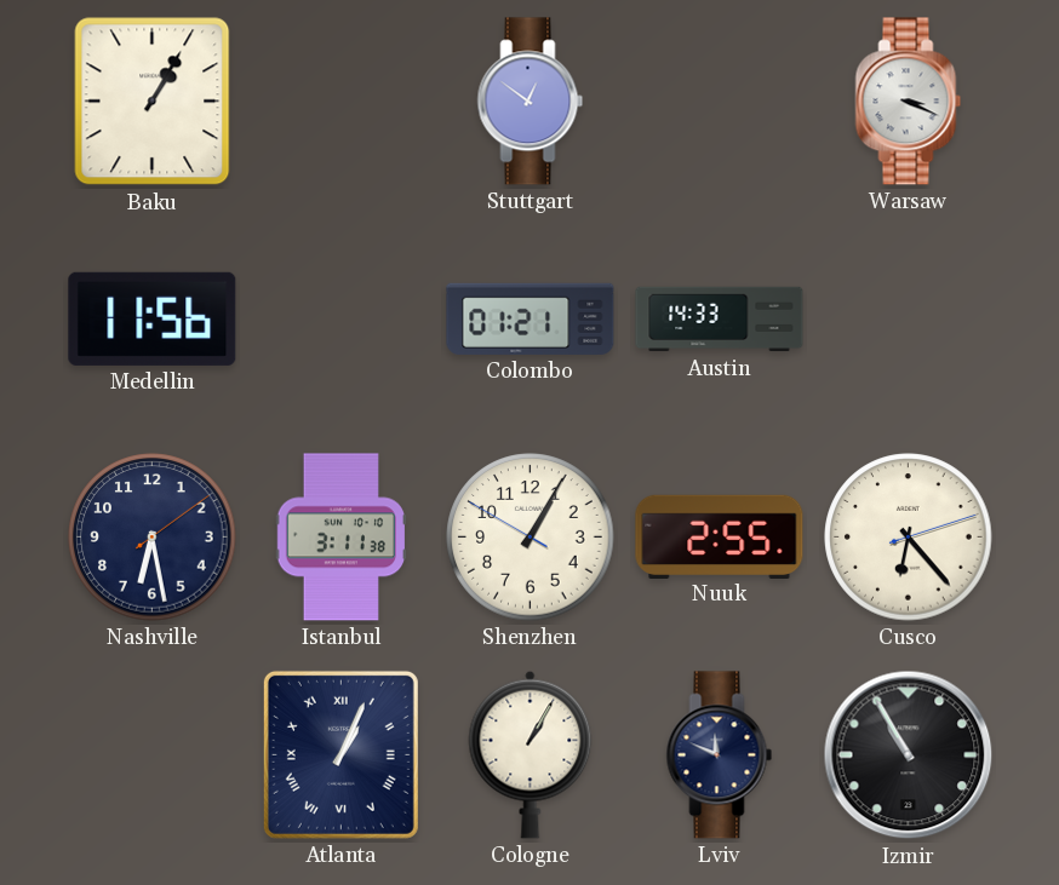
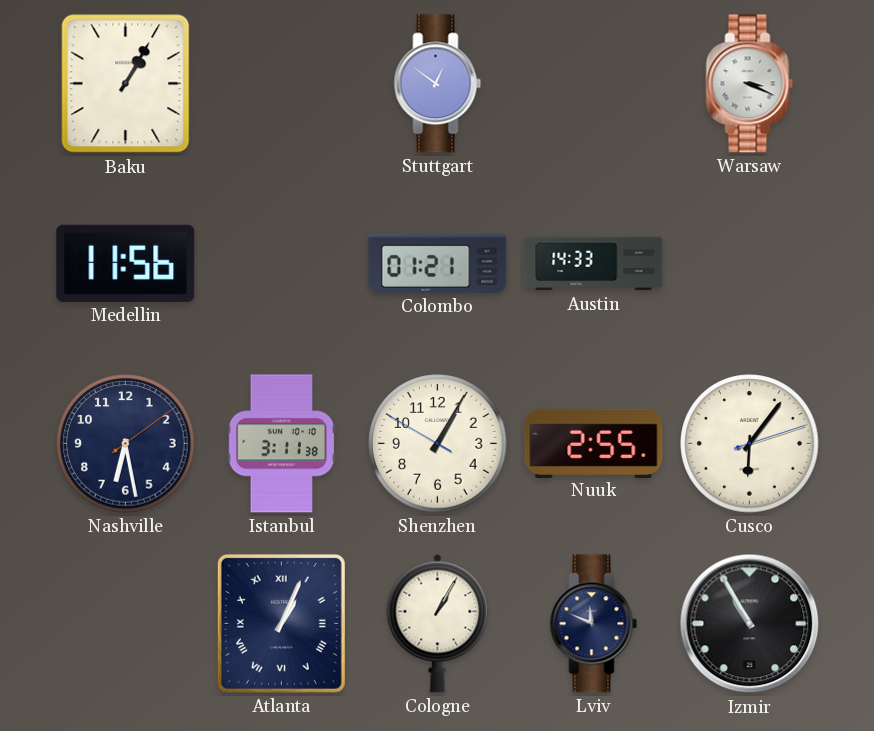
Cusco: 6:23 -> 6:06 (750, 444)
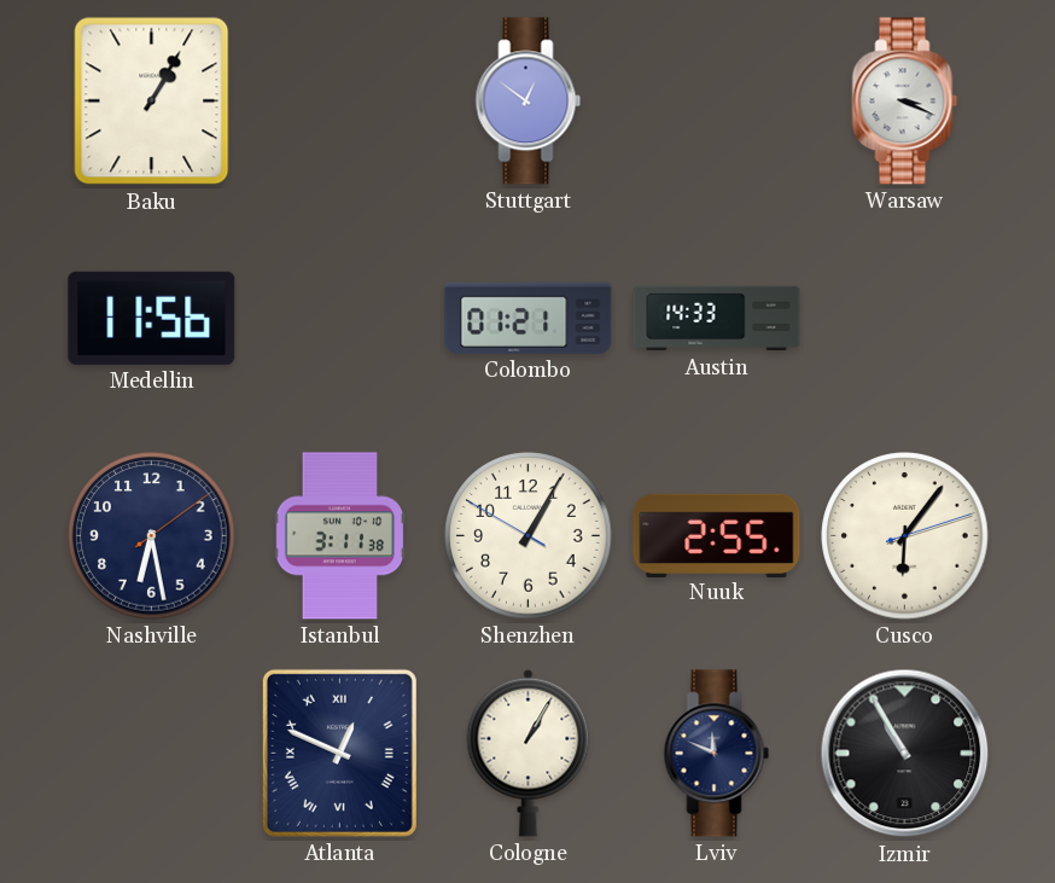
Atlanta: 1:04 -> 12:49 (339, 753)
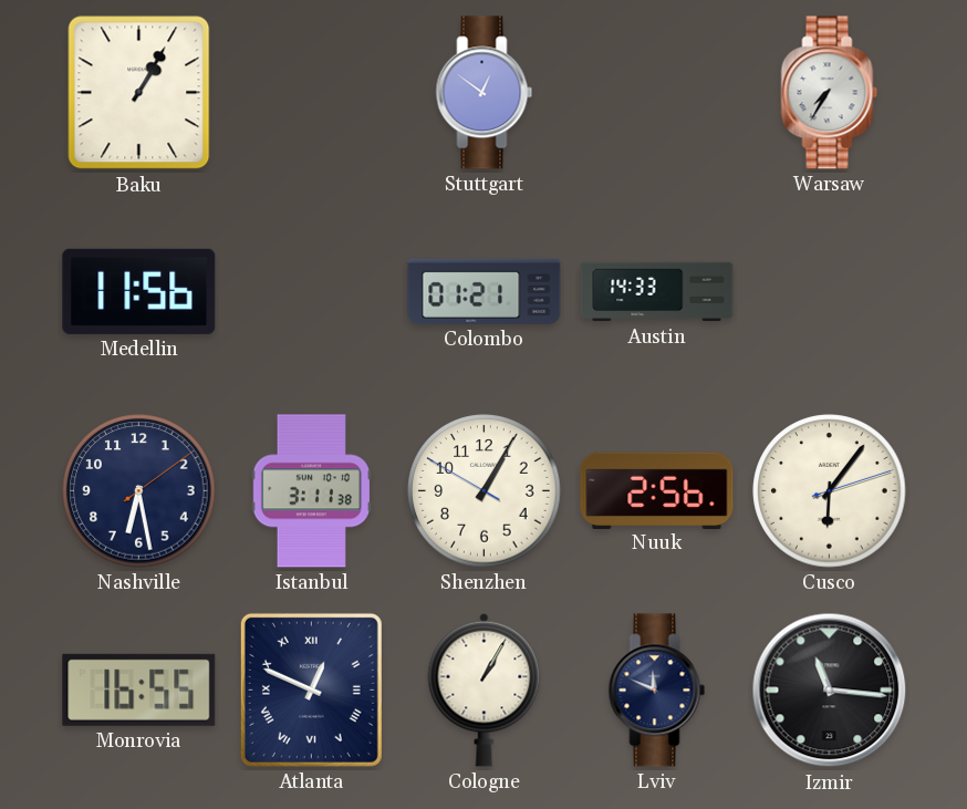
Warsaw: 3:19 -> 7:35 (830, 93)
Nuuk: 2:55 -> 2:56 (657, 490)
Monrovia: none -> 16:55 (139, 689)
Izmir: 10:55 -> 11:16 (830, 691)
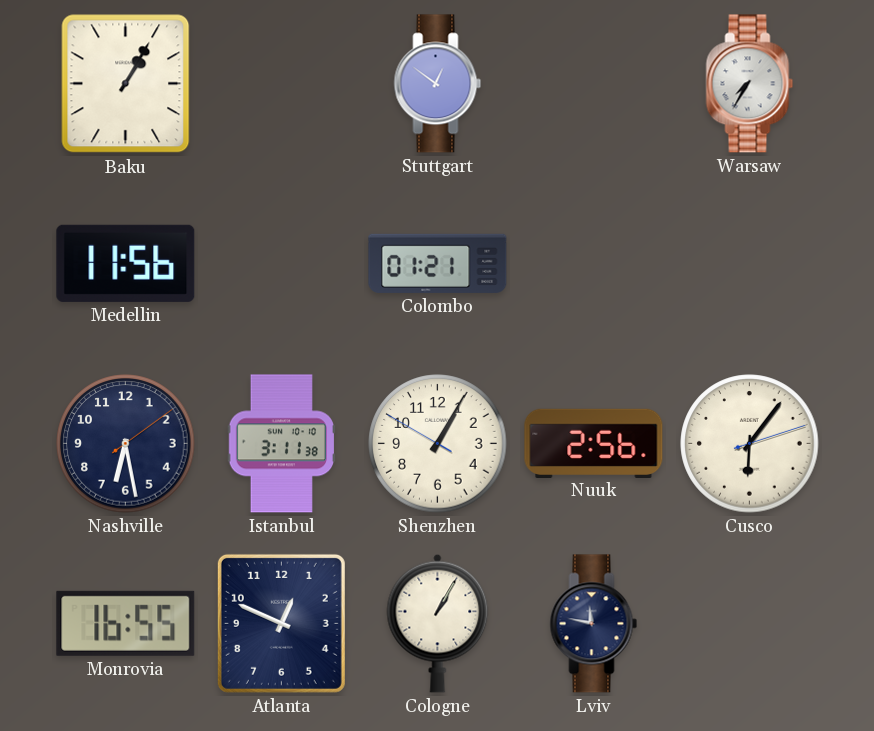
Austin: 14:33 -> none (657, 292)
Atlanta numerals: Roman -> Arabic (281, 623)
Lviv: 11:49 -> 11:47 (594, 624)
Izmir: 11:16 -> none (830, 691)
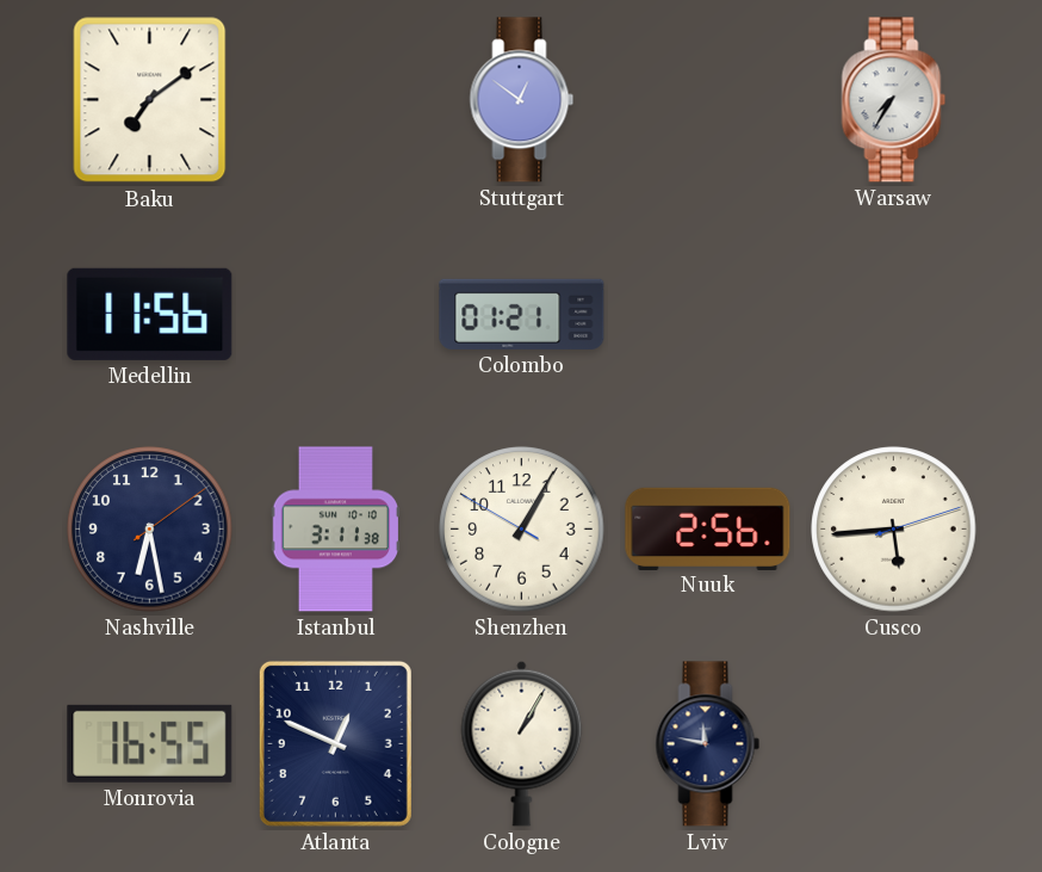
Baku: 1:05 -> 7:09 (150, 100)
Cusco: 6:06 -> 5:44 (894, 530)
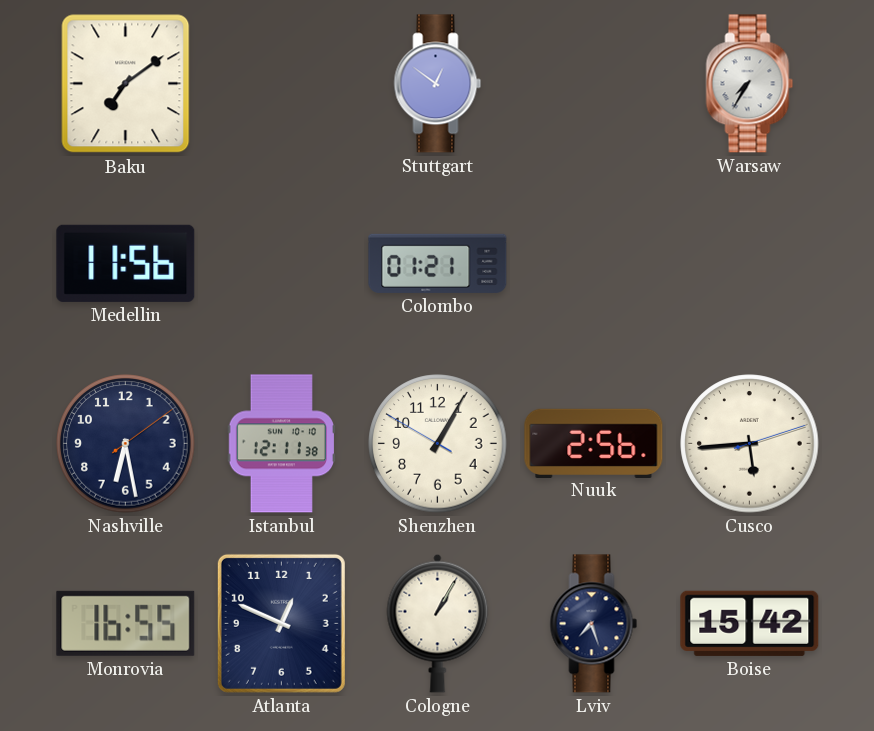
Istanbul: 3:11 -> 12:11 (281, 444)
Lviv: 11:47 -> 7:27 (594, 624)
Boise: none -> 15:42 (750, 623)
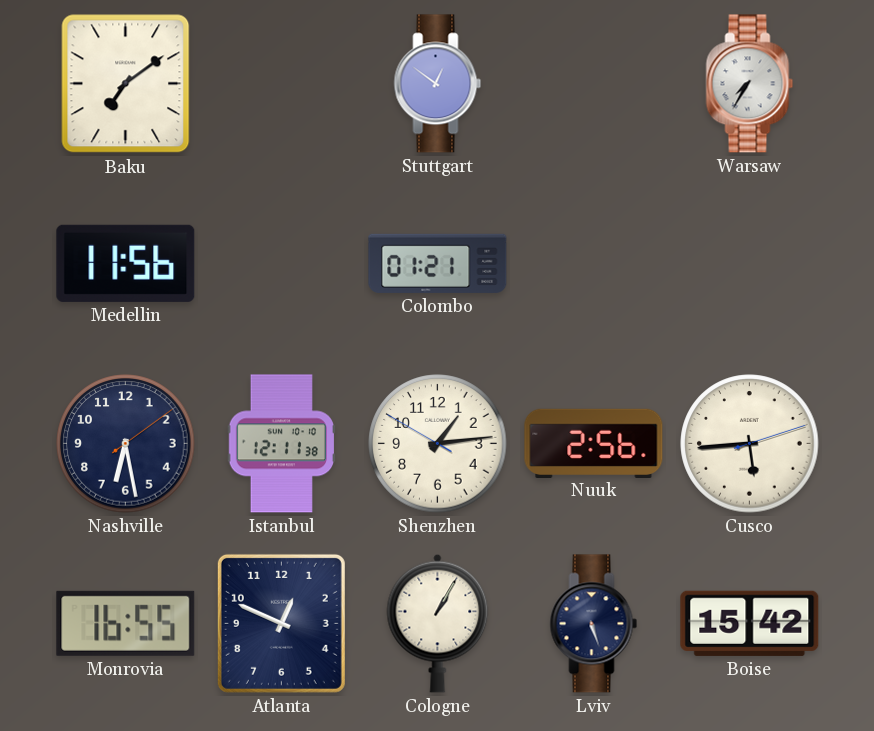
Shenzhen: 1:04 -> 1:13 (438, 444)
Lviv: 7:27 -> 5:27 (594, 624)
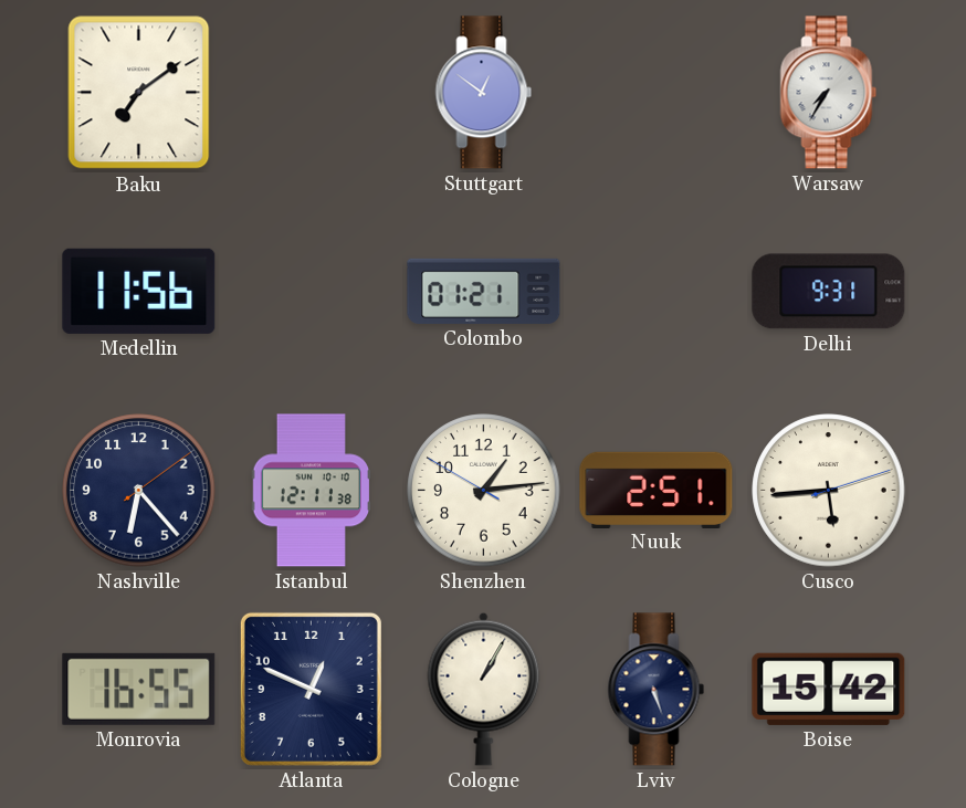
Delhi: none -> 9:31 (829, 292)
Nashville: 6:28 -> 6:23 (139, 491)
Nuuk: 2:56 -> 2:51 (657, 490)
